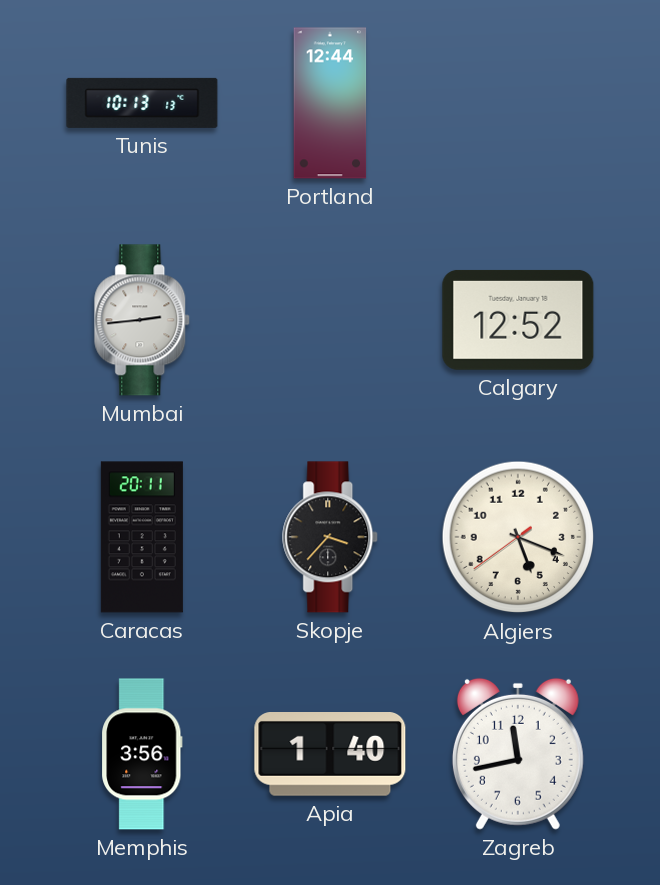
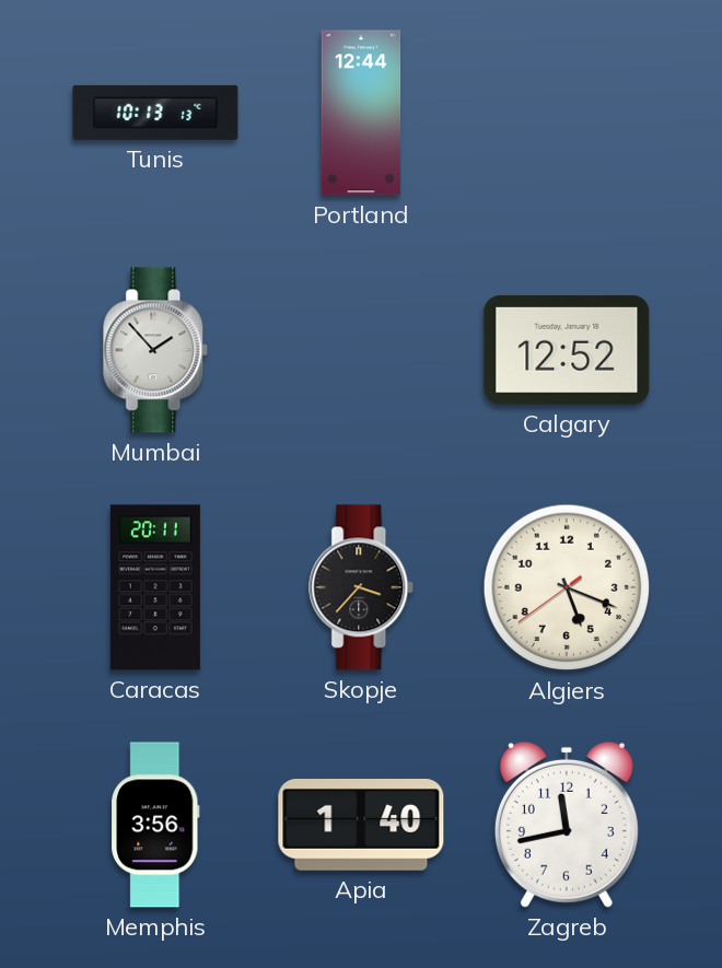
Mumbai: 2:44 -> 1:53 (156, 350)
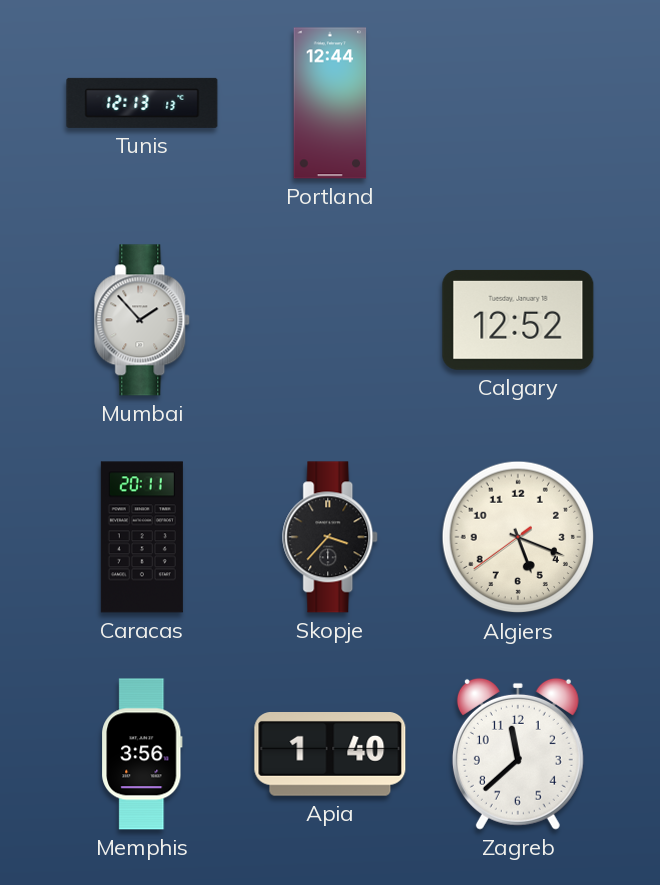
Tunis: 10:13 -> 12:13 (142, 103)
Zagreb: 11:43 -> 11:38 (518, 754)
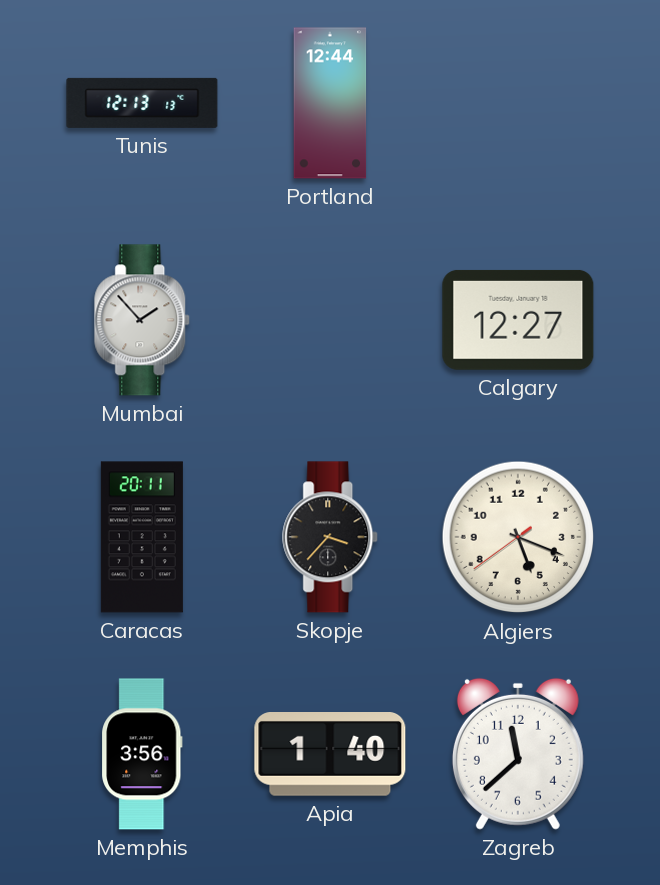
Calgary: 12:52 -> 12:27 (518, 320)
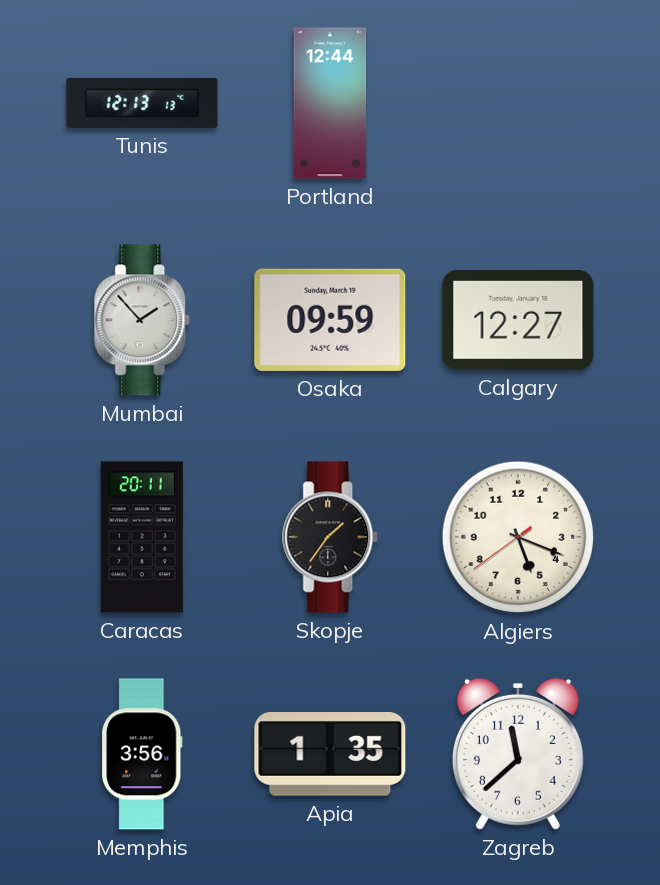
Osaka: none -> 09:59 (330, 320)
Skopje: 3:37 -> 1:36 (331, 537)
Apia: 1:40 -> 1:35 (330, 755)
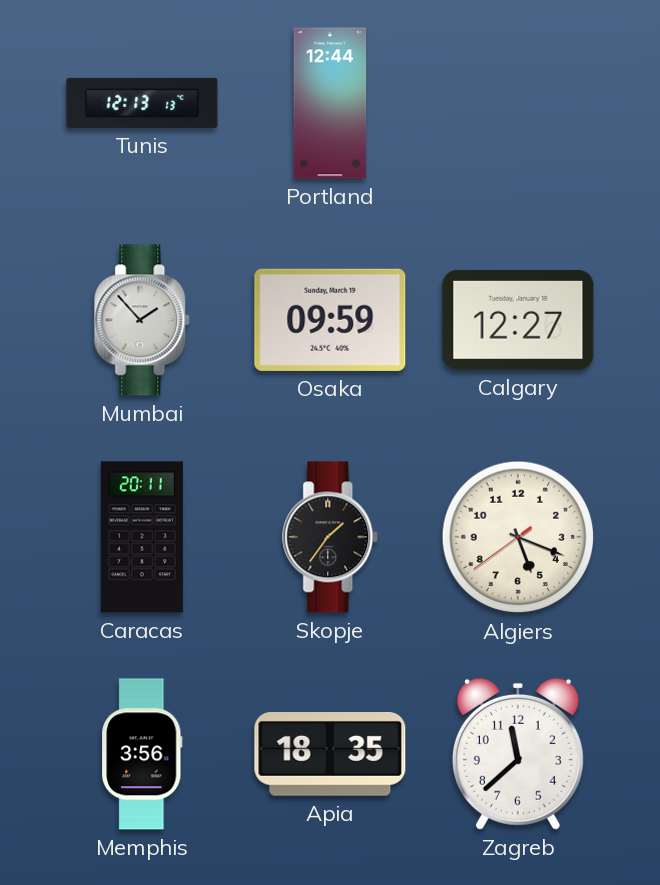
Apia: 1:35 -> 18:35 (330, 755)
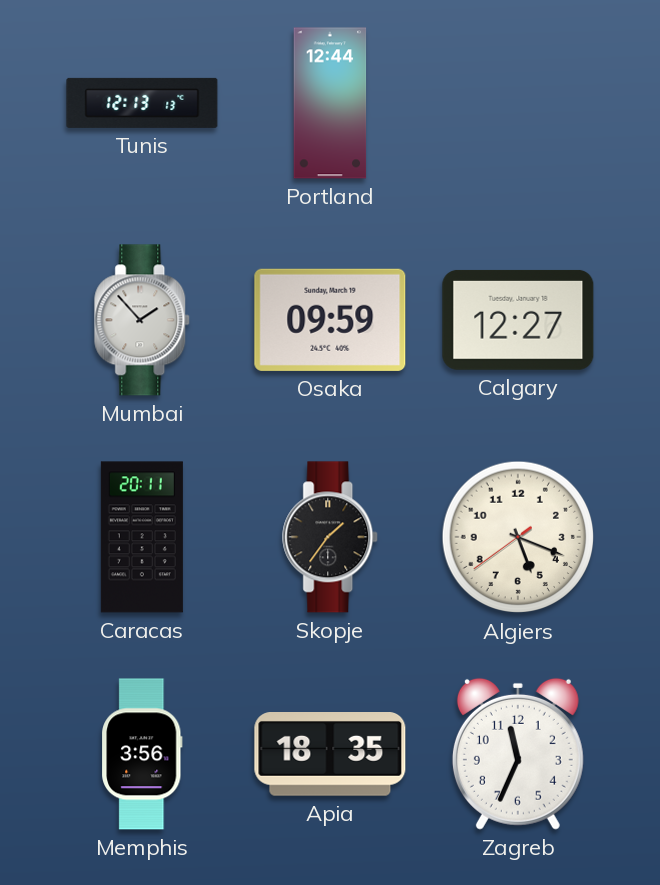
Zagreb: 11:38 -> 11:34 (518, 754)
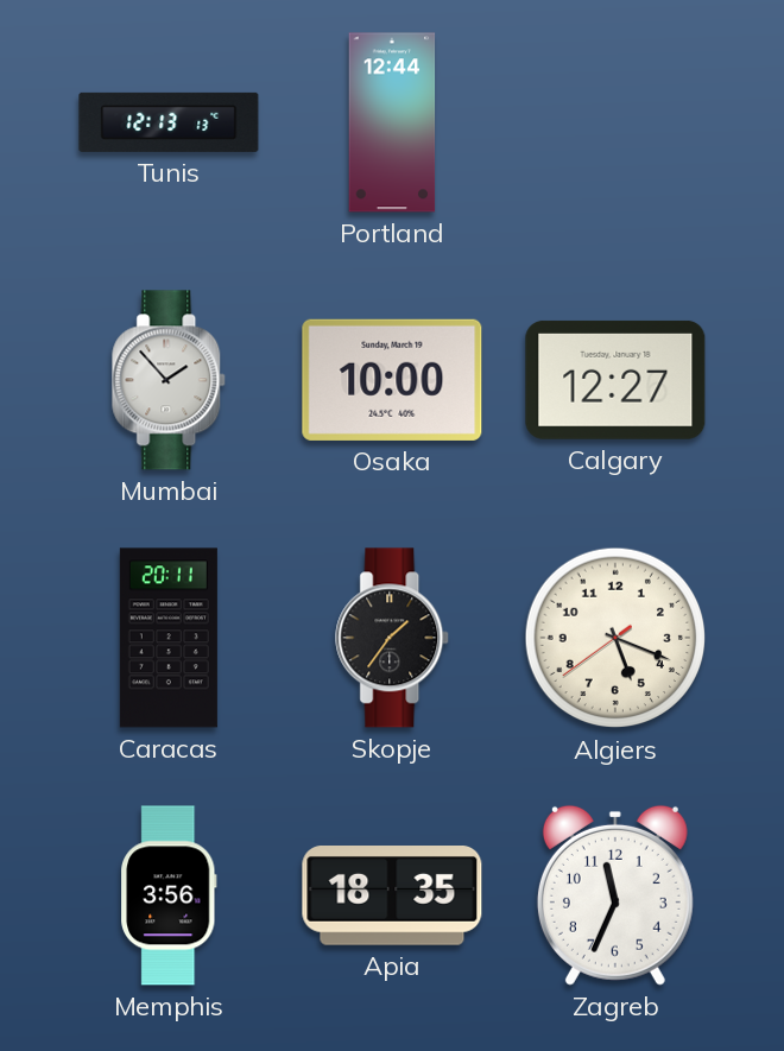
Osaka: 09:59 -> 10:00 (392, 380)
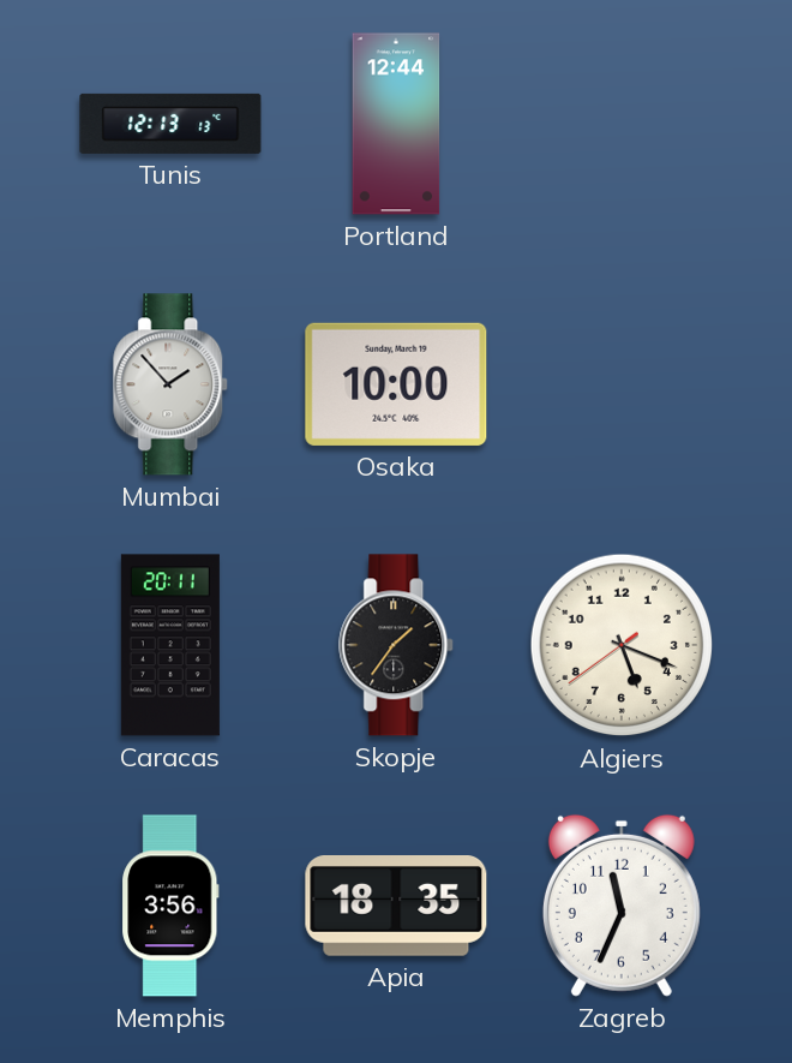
Calgary: 12:27 -> none (615, 380)
